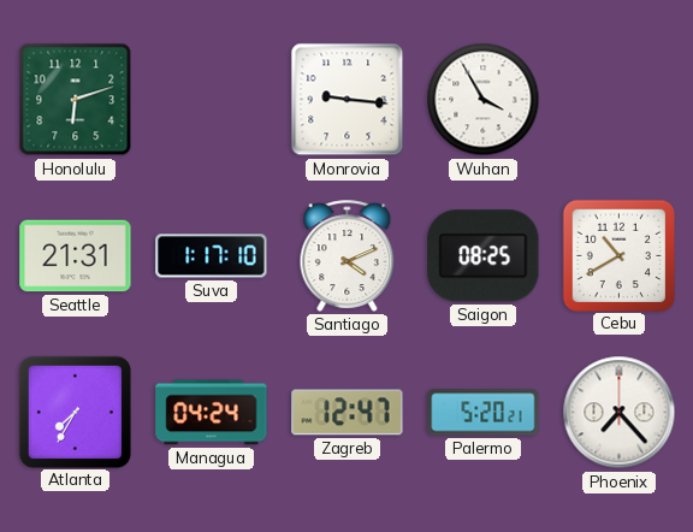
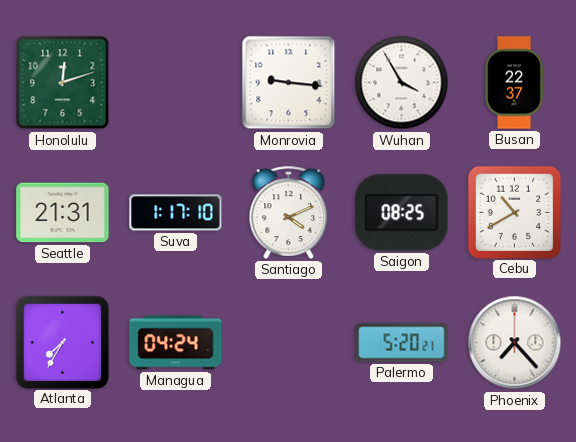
Honolulu: 6:12 -> 12:12 (63, 83)
Busan: none -> 22:37 (514, 83)
Zagreb: 12:47 -> none (348, 413)
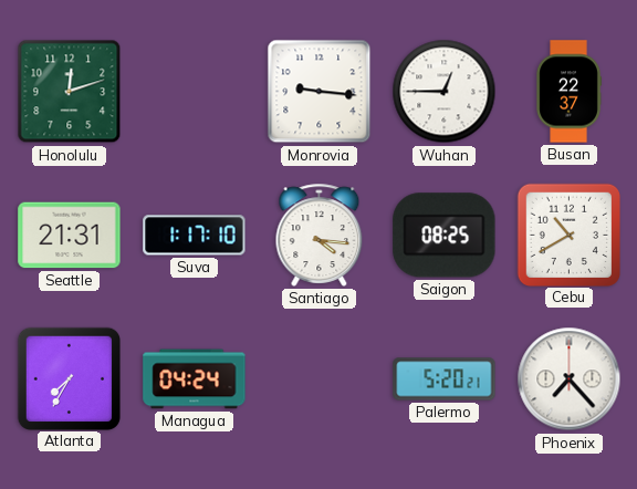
Wuhan: 3:55 -> 12:45 (445, 92)
Santiago: 4:11 -> 4:16 (320, 235)
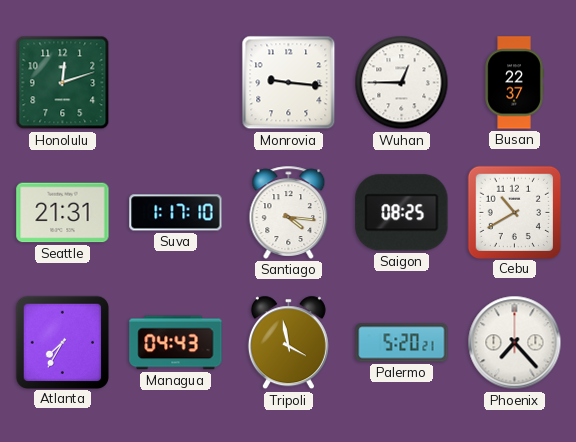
Managua: 04:24 -> 04:43 (176, 343)
Tripoli: none -> 3:58 (288, 343)
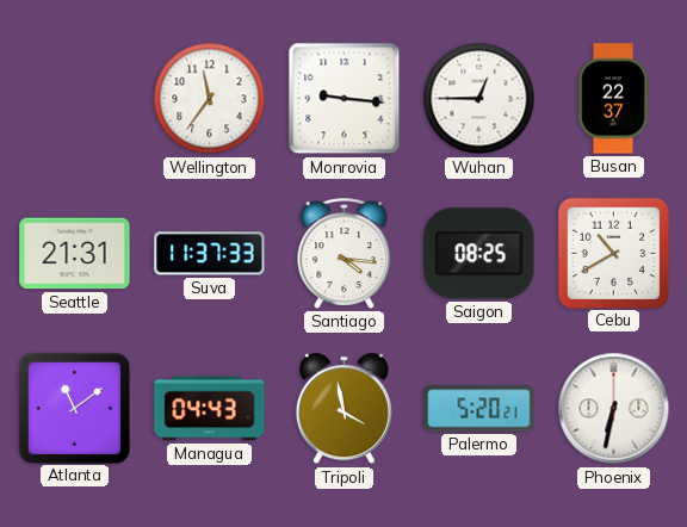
Honolulu: 12:12 -> none (63, 83)
Wellington: none -> 11:36 (210, 99)
Suva: 1:17 -> 11:37 (210, 254)
Atlanta: 7:35 -> 11:09 (74, 408)
Phoenix: 7:23 -> 6:32 (614, 409)
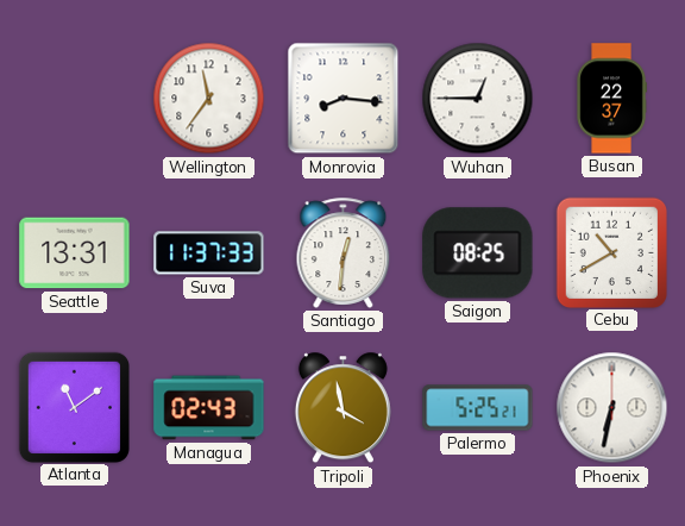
Monrovia: 9:16 -> 8:16 (344, 99)
Seattle: 21:31 -> 13:31 (75, 253)
Santiago: 4:16 -> 12:31 (344, 252)
Managua: 04:43 -> 02:43 (209, 408)
Palermo: 5:20 -> 5:25 (478, 408)
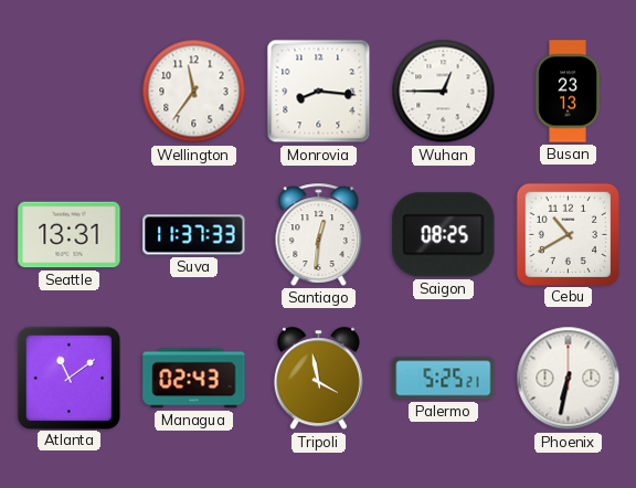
Busan: 22:37 -> 23:13 (568, 92)
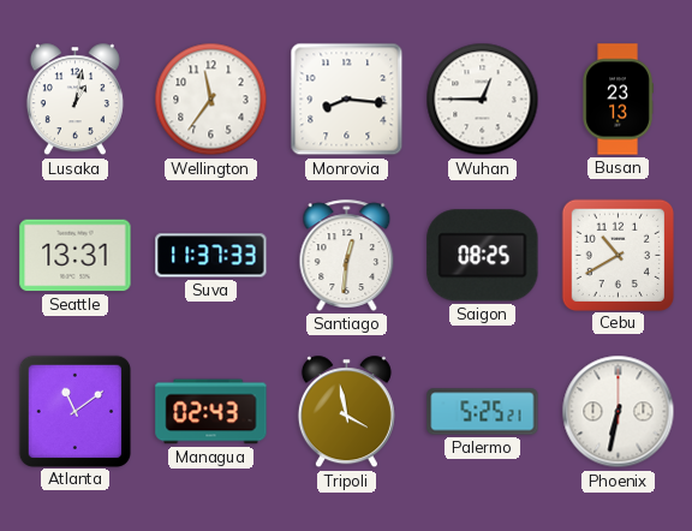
Lusaka: none -> 1:02 (74, 100)
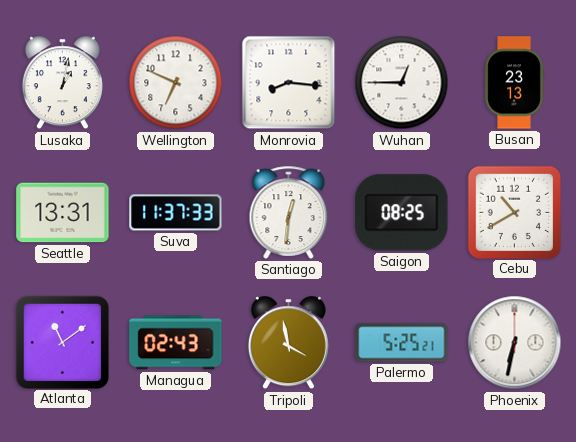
Wellington: 11:36 -> 6:49 (176, 83)
